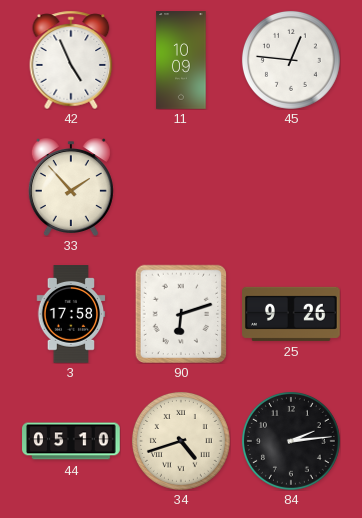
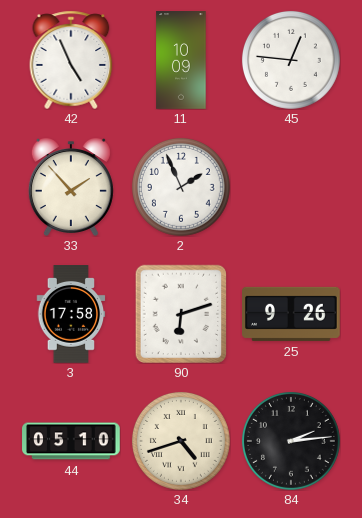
2: none -> 1:56 (181, 187)
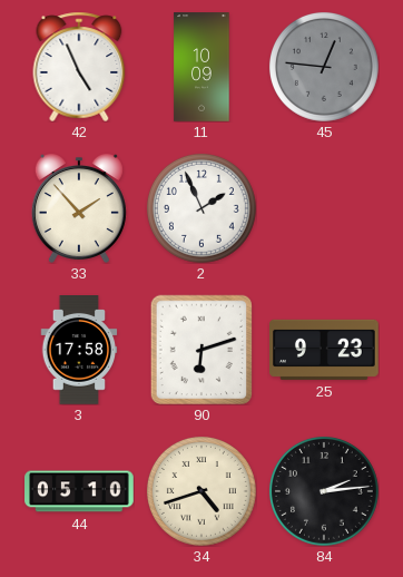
45 dial: white -> grey (324, 67)
25: 9:26 -> 9:23 (325, 350)
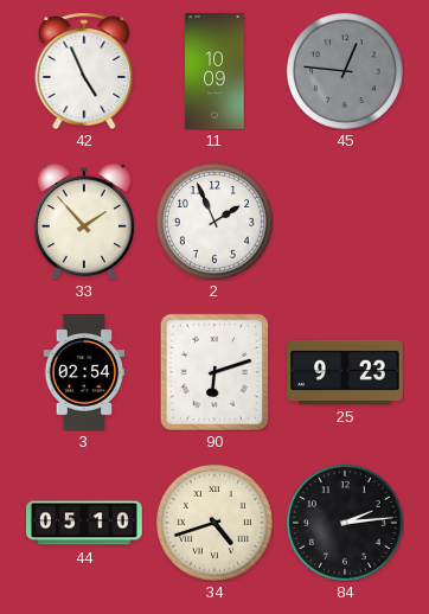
3: 17:58 -> 02:54 (84, 372)
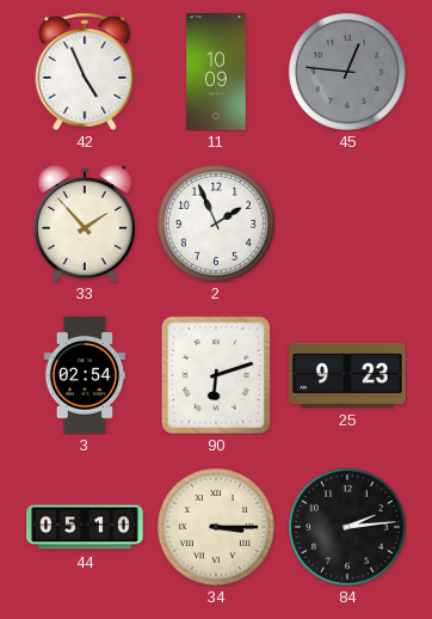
34: 4:42 -> 3:15 (216, 527)
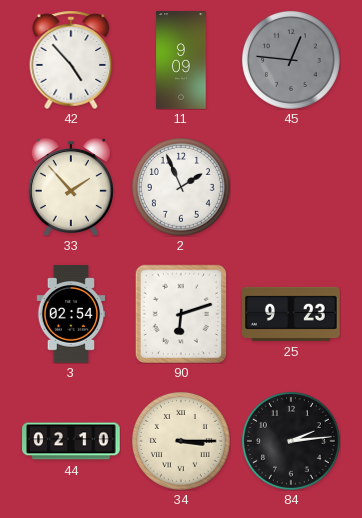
42: 4:56 -> 4:53 (71, 60)
11: 10:09 -> 9:09 (181, 60)
44: 05:10 -> 02:10 (71, 441)
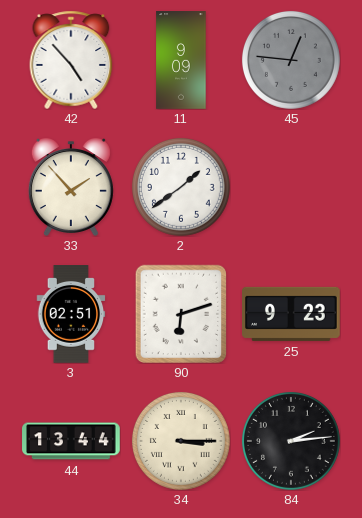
2: 1:56 -> 1:39 (181, 187)
3: 02:54 -> 02:51 (71, 314)
44: 02:10 -> 13:44 (71, 441)
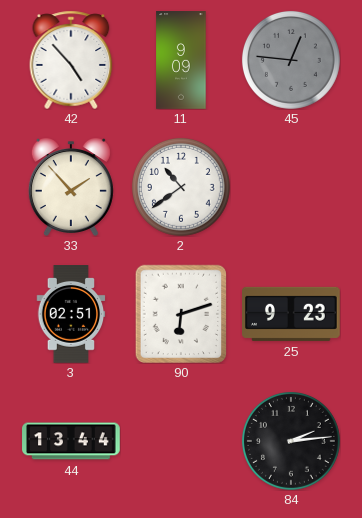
2: 1:39 -> 10:39 (181, 187)
34: 3:15 -> none (181, 441)
